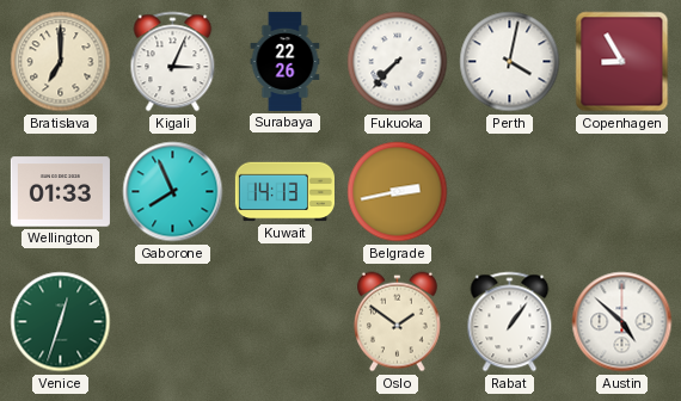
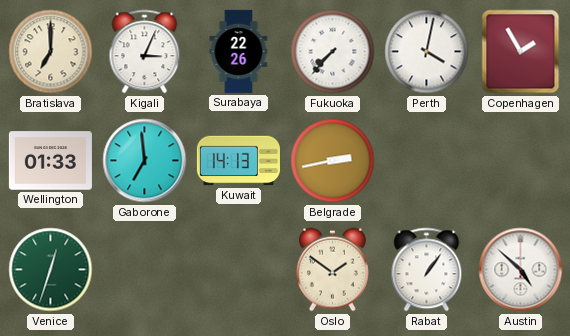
Copenhagen: 8:55 -> 1:55 (521, 52)
Gaborone: 7:56 -> 6:59 (145, 161)
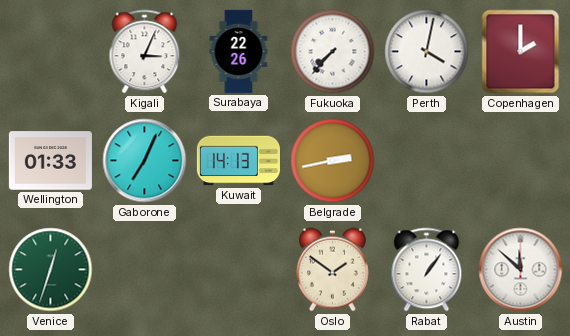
Bratislava: 7:00 -> none (51, 52)
Copenhagen: 1:55 -> 2:00 (521, 52)
Gaborone: 6:59 -> 7:04 (145, 161)
Austin: 4:52 -> 11:52 (521, 270)
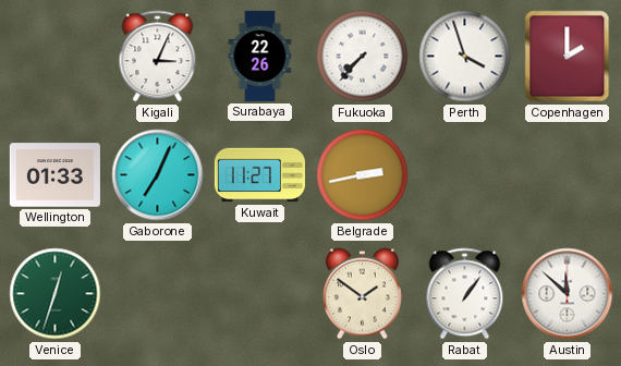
Perth: 4:02 -> 3:57 (465, 57)
Kuwait: 14:13 -> 11:27 (259, 175)
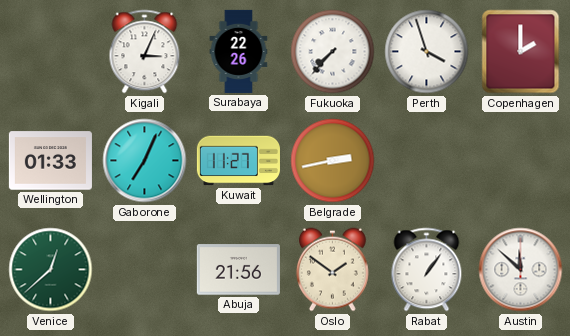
Venice: 12:33 -> 12:38 (51, 270)
Abuja: none -> 21:56 (238, 270)
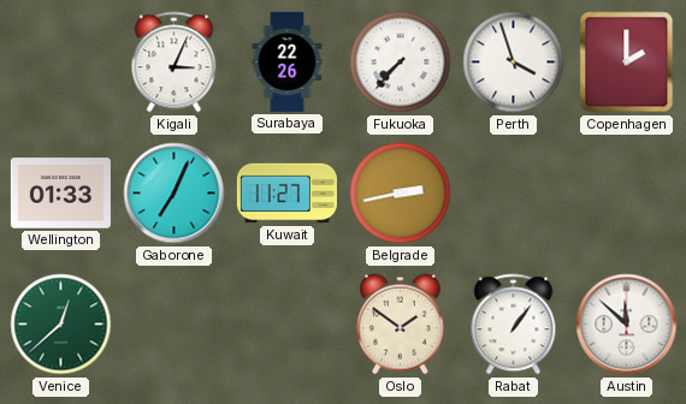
Abuja: 21:56 -> none (238, 270)
